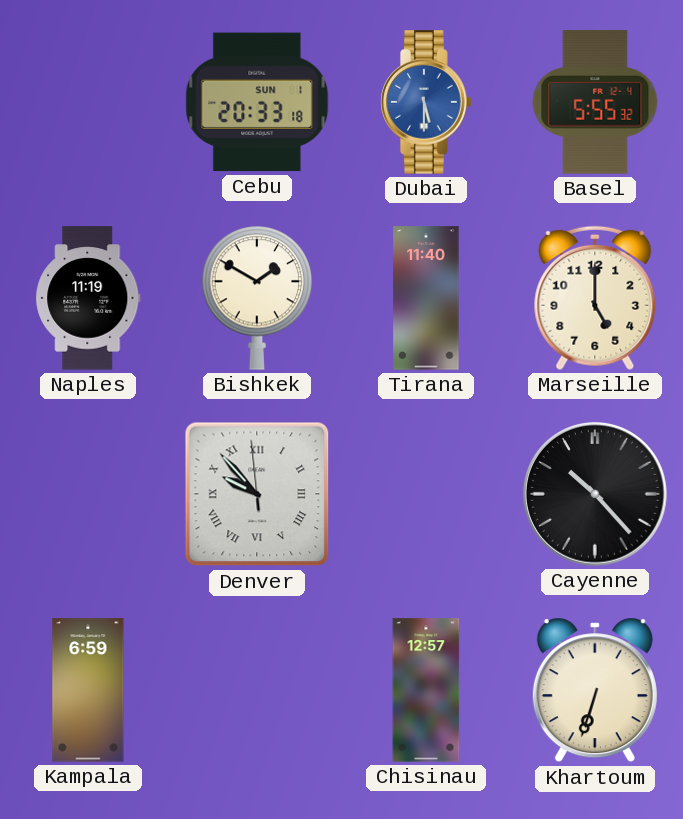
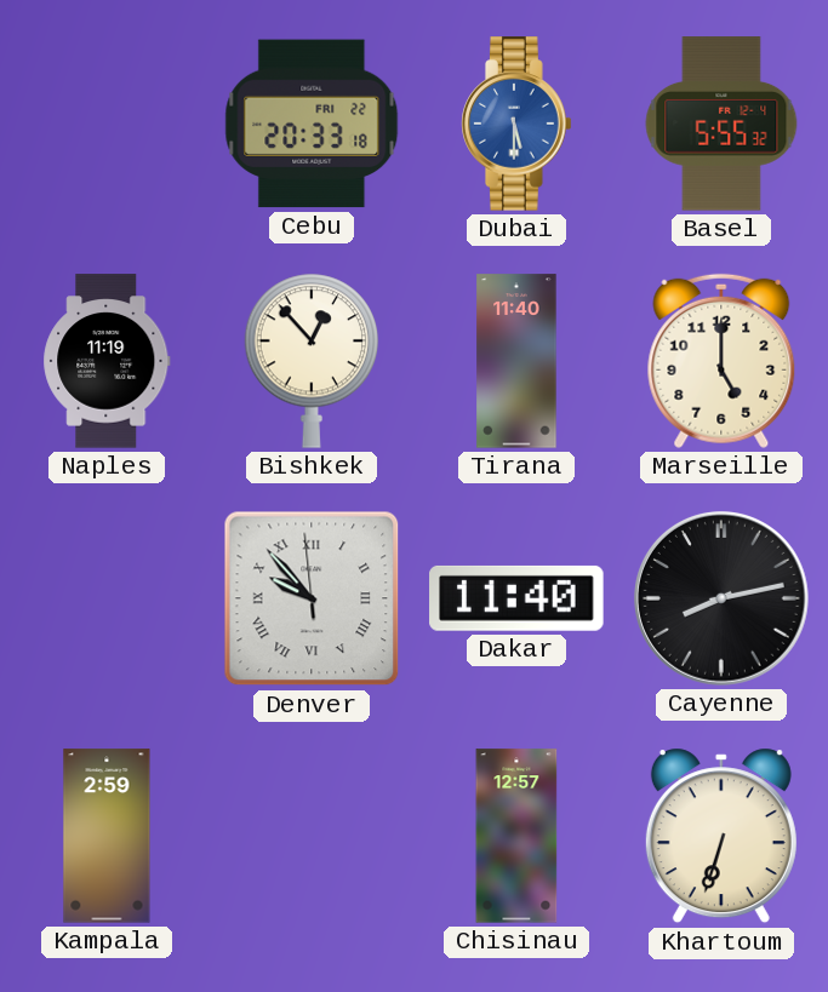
Cebu date: SUN 1 -> FRI 22 (312, 124)
Bishkek: 1:50 -> 12:53 (312, 361)
Dakar: none -> 11:40 (516, 598)
Cayenne: 10:23 -> 8:13 (721, 598)
Kampala: 6:59 -> 2:59 (107, 836)
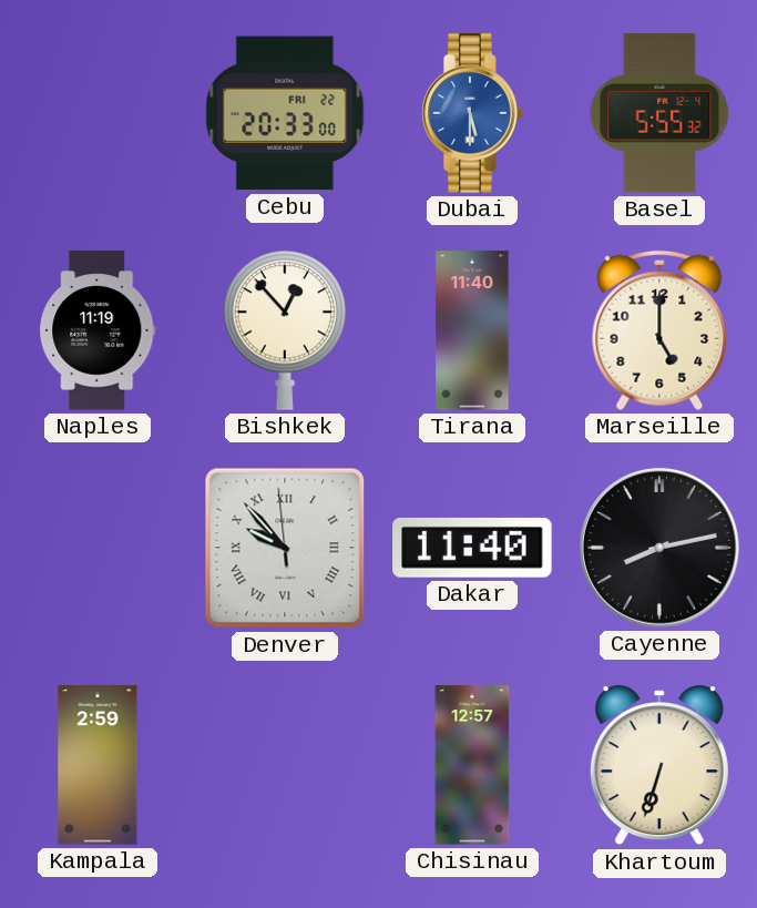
Cebu: 20:33:18 -> 20:33:00 (285, 113)
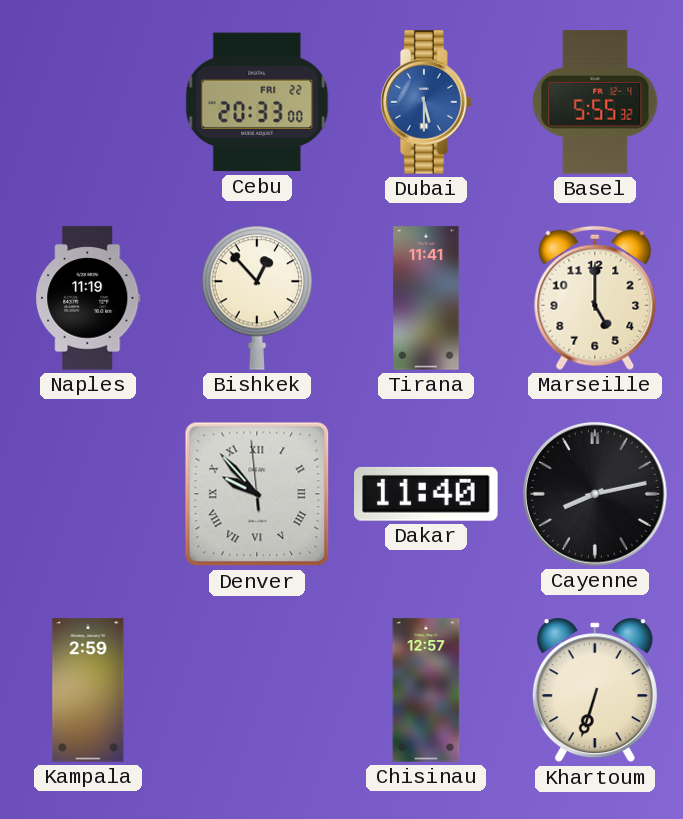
Tirana: 11:40 -> 11:41 (426, 298)
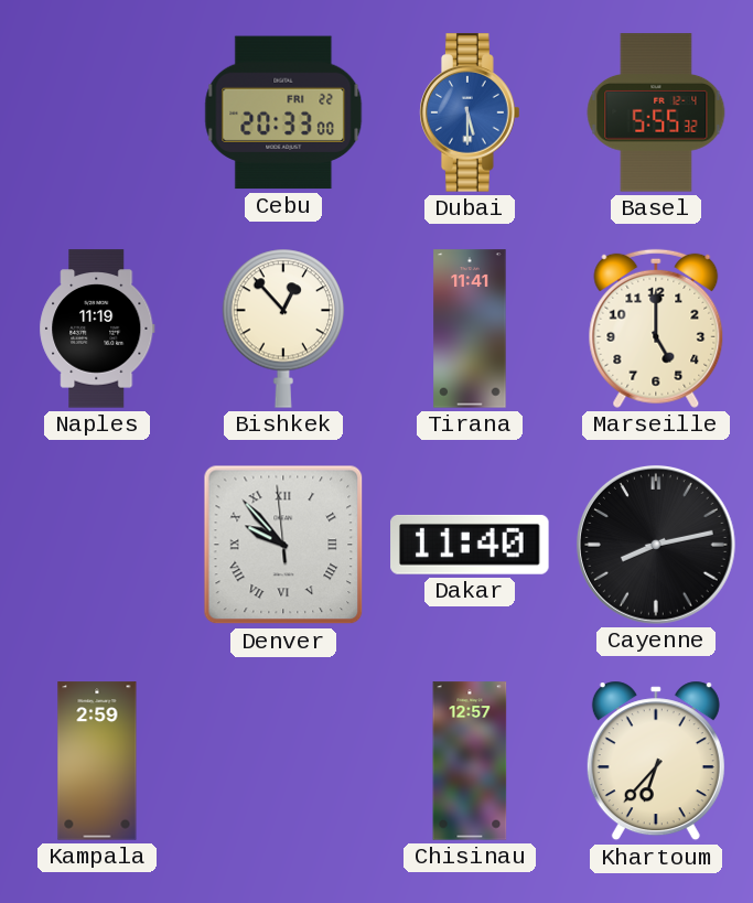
Khartoum: 6:33 -> 6:37 (656, 761)
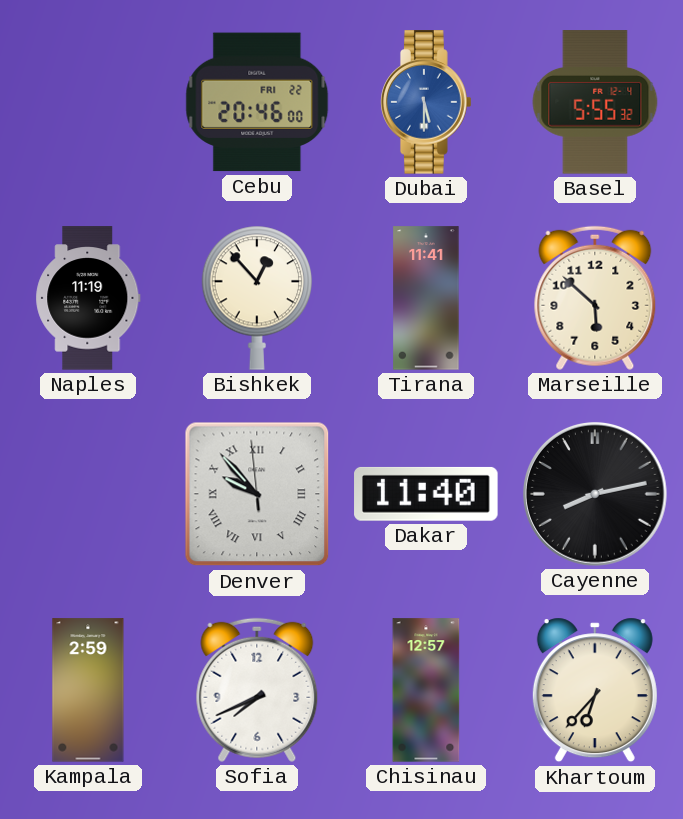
Cebu: 20:33 -> 20:46 (257, 102)
Marseille: 5:00 -> 5:52 (595, 298)
Sofia: none -> 7:41 (257, 690)
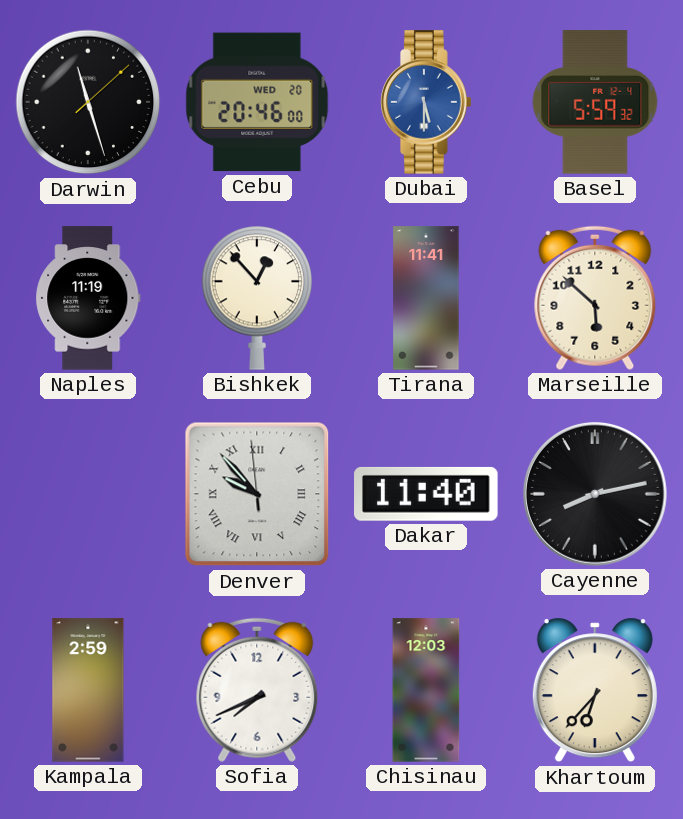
Darwin: none -> 11:27 (88, 102)
Cebu date: FRI 22 -> WED 20 (257, 102)
Basel: 5:55 -> 5:59 (595, 102)
Chisinau: 12:57 -> 12:03 (426, 690)
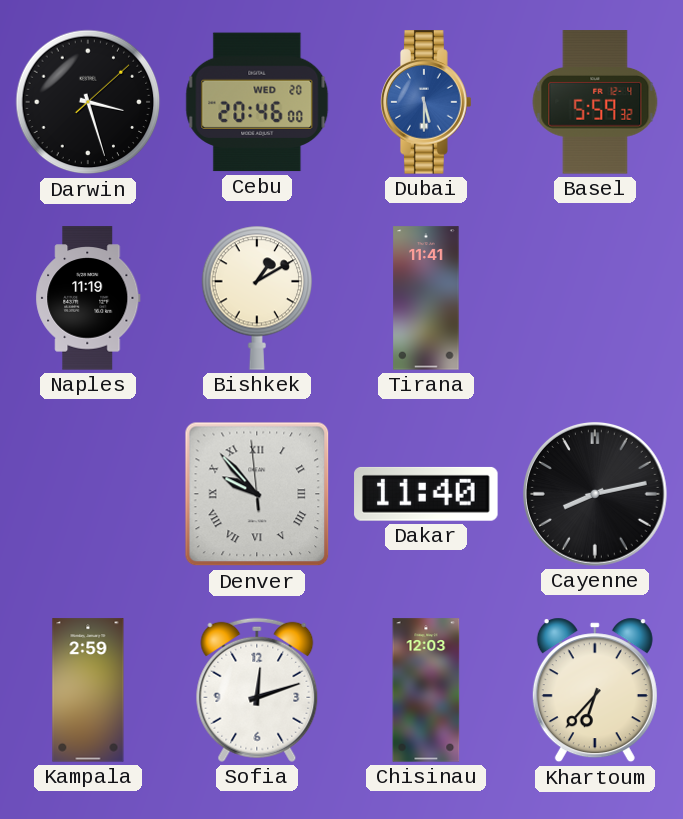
Darwin: 11:27 -> 3:27 (88, 102)
Bishkek: 12:53 -> 1:10 (257, 298)
Marseille: 5:52 -> none (595, 298)
Sofia: 7:41 -> 12:12 (257, 690)
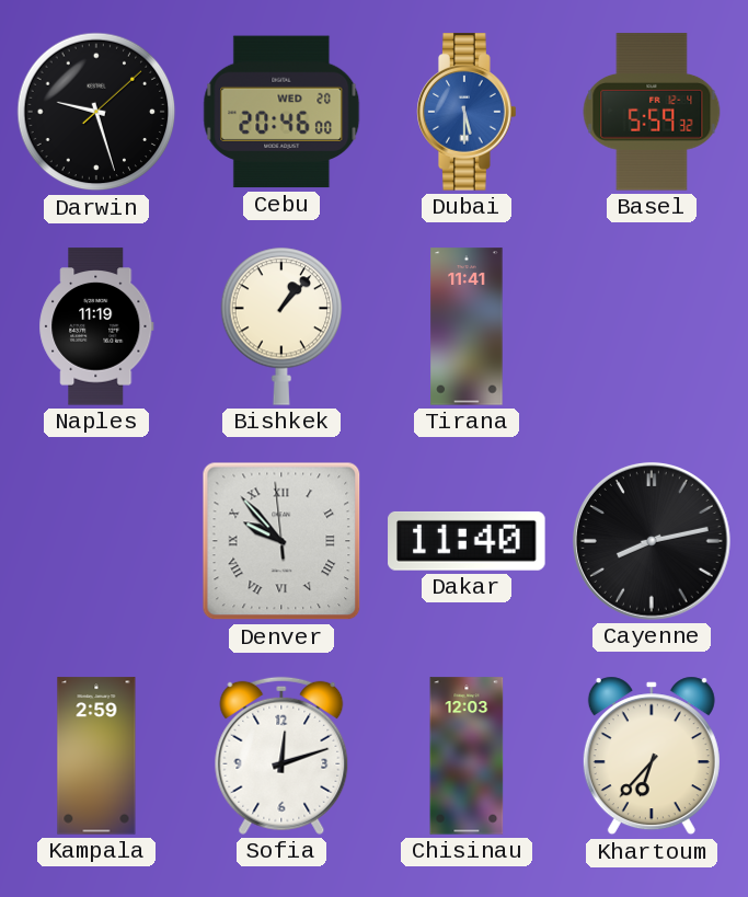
Darwin: 3:27 -> 9:27 (96, 112)
Bishkek: 1:10 -> 1:07 (281, 326)
